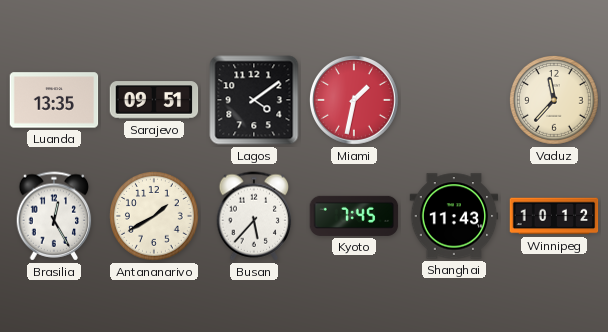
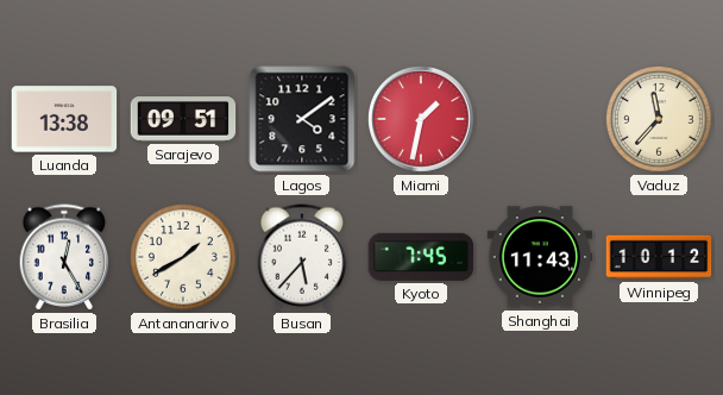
Luanda: 13:35 -> 13:38 (64, 119)
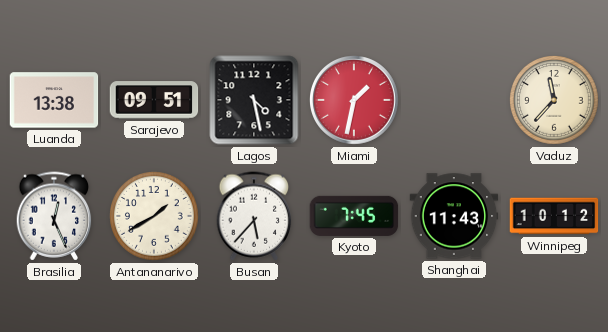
Lagos: 4:09 -> 4:28 (254, 100)
Brasilia: 12:25 -> 12:26 (54, 216)
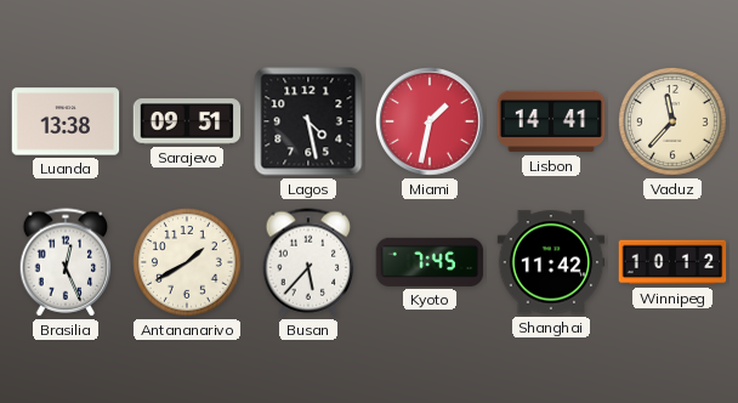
Lisbon: none -> 14:41 (551, 121)
Shanghai: 11:43 -> 11:42 (551, 262)
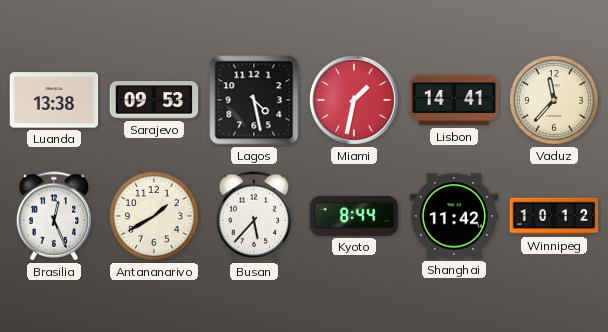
Sarajevo: 09:51 -> 09:53 (154, 100)
Kyoto: 7:45 -> 8:44 (354, 216)
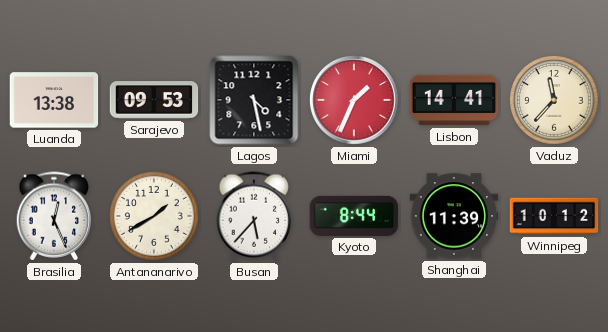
Miami: 1:32 -> 1:34 (355, 101)
Shanghai: 11:42 -> 11:39 (454, 216)
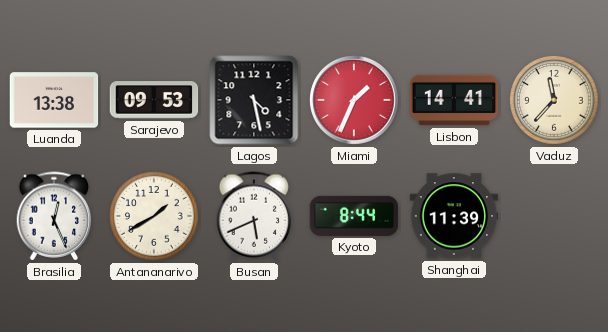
Busan: 5:37 -> 5:41 (254, 216)
Winnipeg: 10:12 -> none (554, 216)
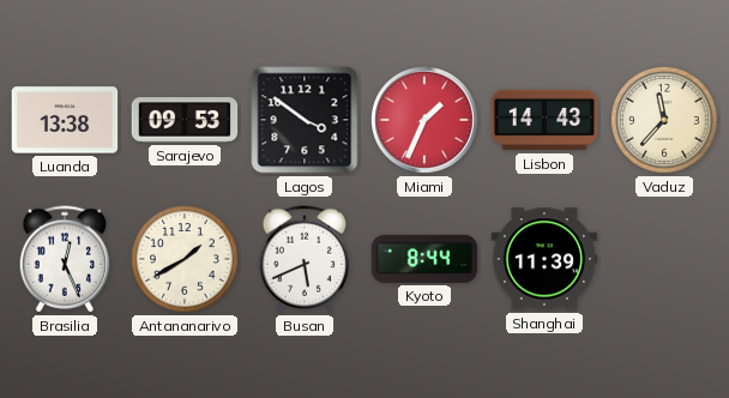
Lagos: 4:28 -> 3:51 (305, 120)
Lisbon: 14:41 -> 14:43 (544, 120)
